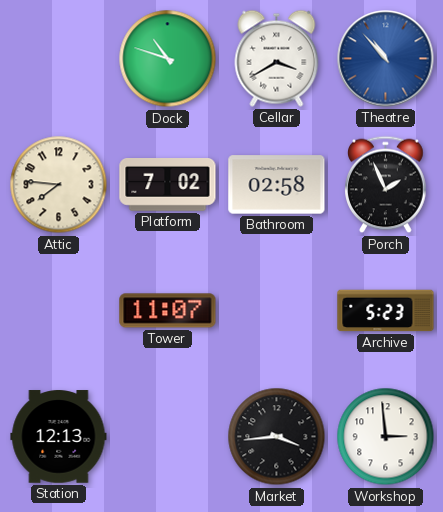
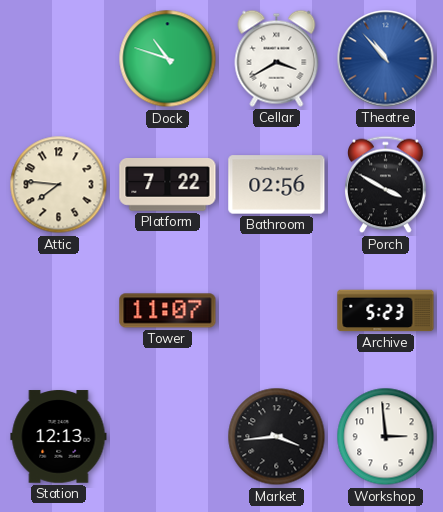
Platform: 7:02 -> 7:22 (168, 185)
Bathroom: 02:58 -> 02:56 (277, 185)
Porch: 1:56 -> 3:50 (386, 185)
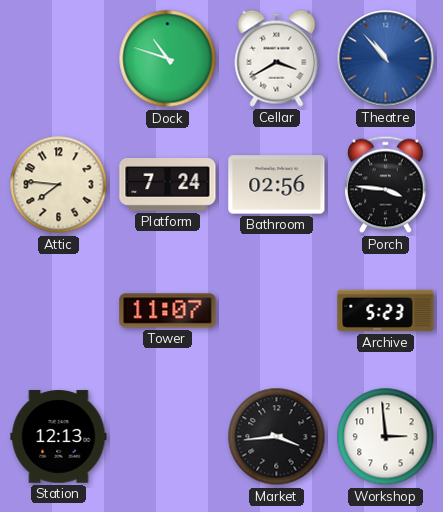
Platform: 7:22 -> 7:24 (168, 185)
Porch: 3:50 -> 3:46 (386, 185)
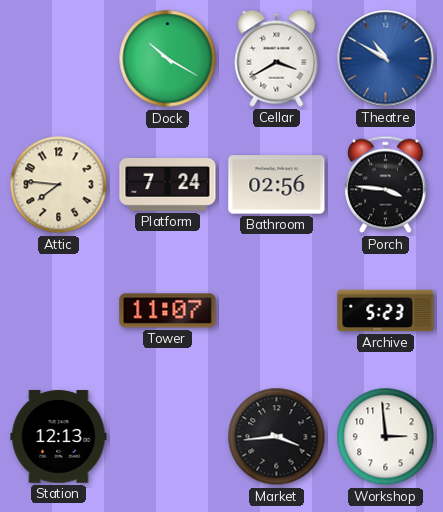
Dock: 10:48 -> 10:20 (168, 59)
Theatre: 10:53 -> 10:50 (386, 59)
